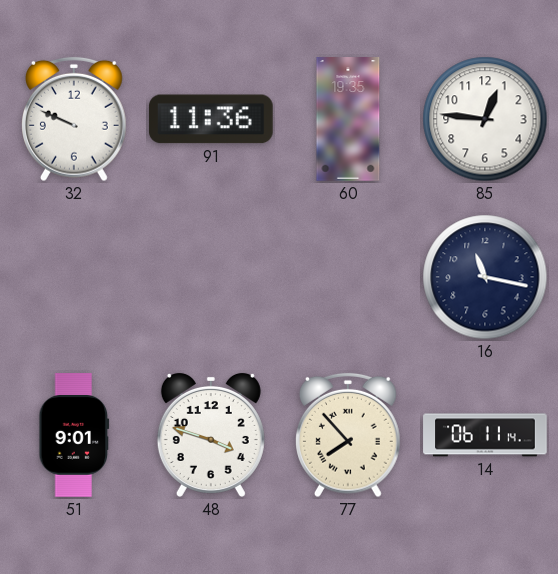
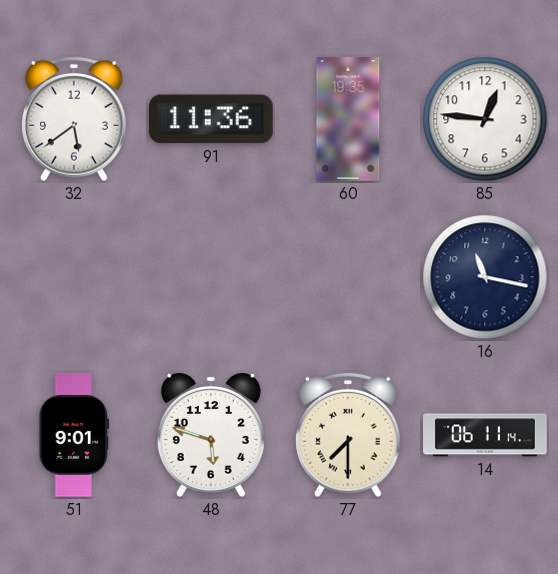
32: 9:49 -> 5:39 (75, 119)
48: 3:48 -> 5:48 (211, 435)
77: 7:53 -> 7:30 (349, 435)
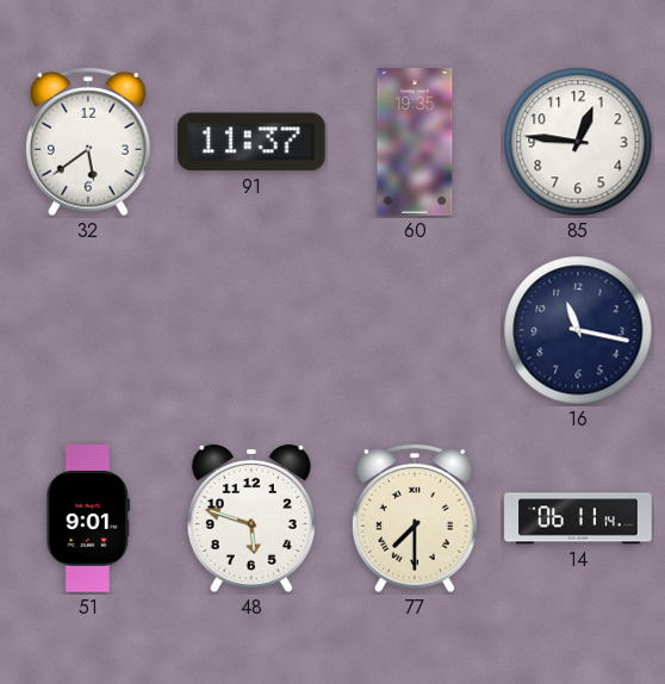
91: 11:36 -> 11:37 (251, 142)
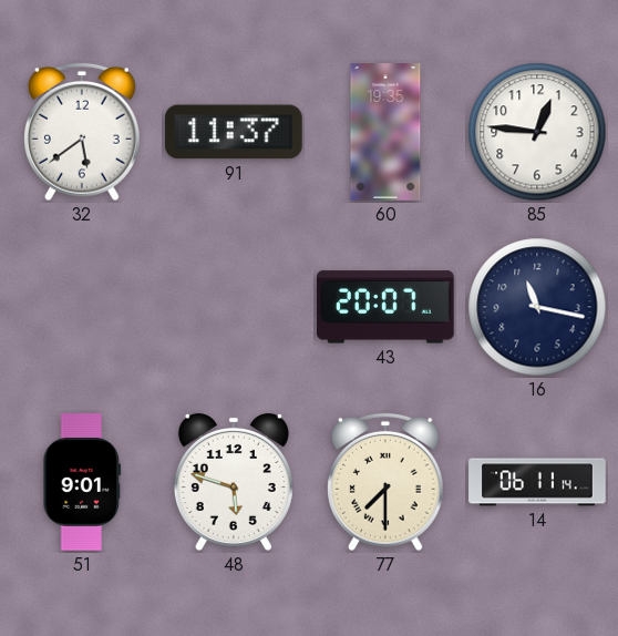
43: none -> 20:07 (387, 307)
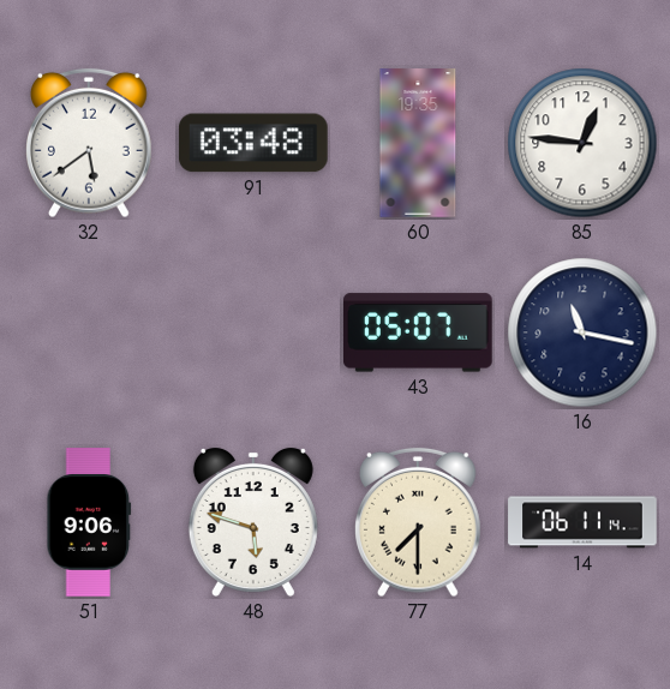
91: 11:37 -> 03:48 (253, 143)
43: 20:07 -> 05:07 (419, 332)
51: 9:01 -> 9:06 (89, 522)
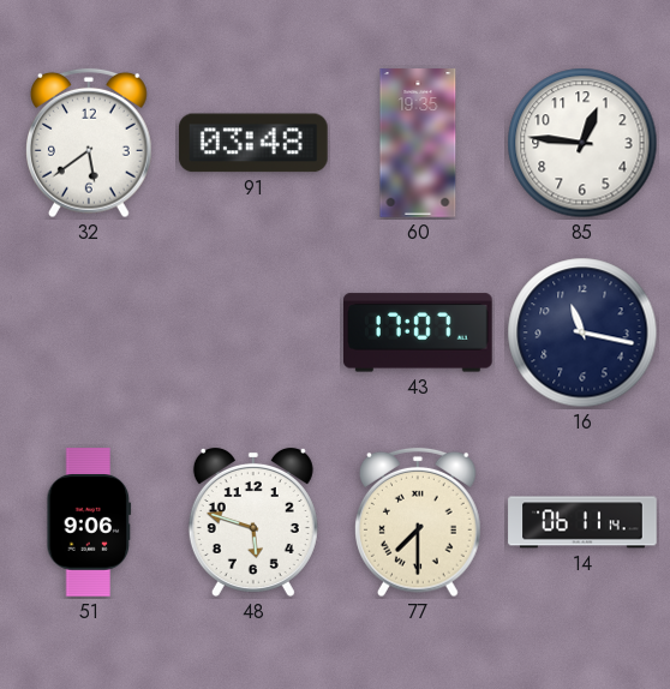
43: 05:07 -> 17:07 (419, 332)
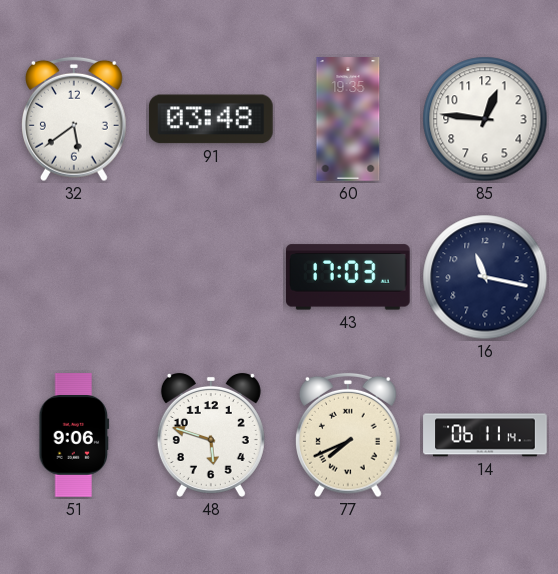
43: 17:07 -> 17:03 (349, 277)
77: 7:30 -> 7:41 (349, 435)
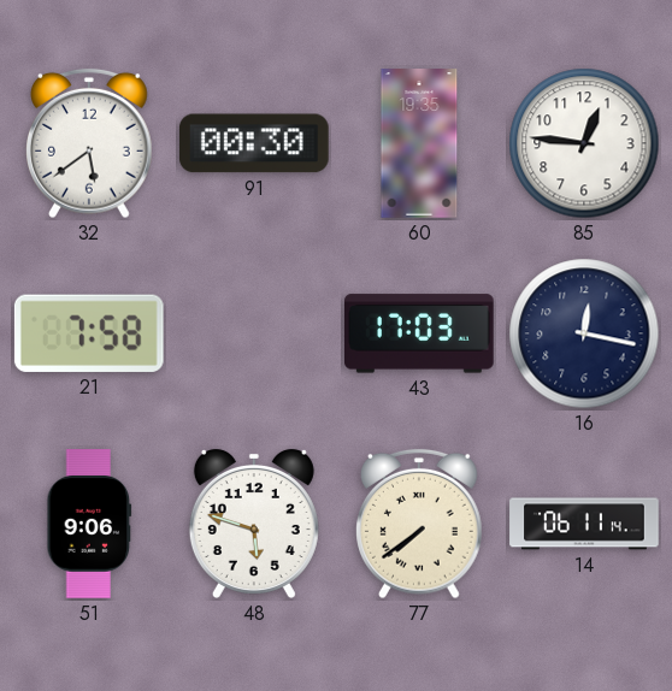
91: 03:48 -> 00:30 (254, 143)
21: none -> 7:58 (89, 333)
16: 11:17 -> 12:17 (584, 333)
77: 7:41 -> 7:39 (420, 524)
